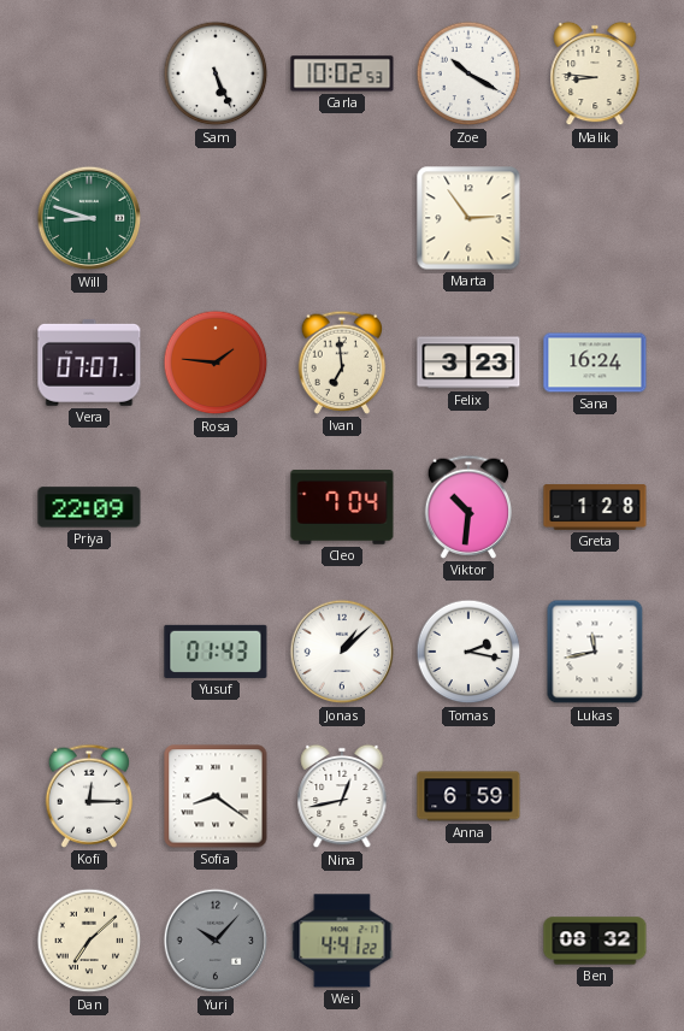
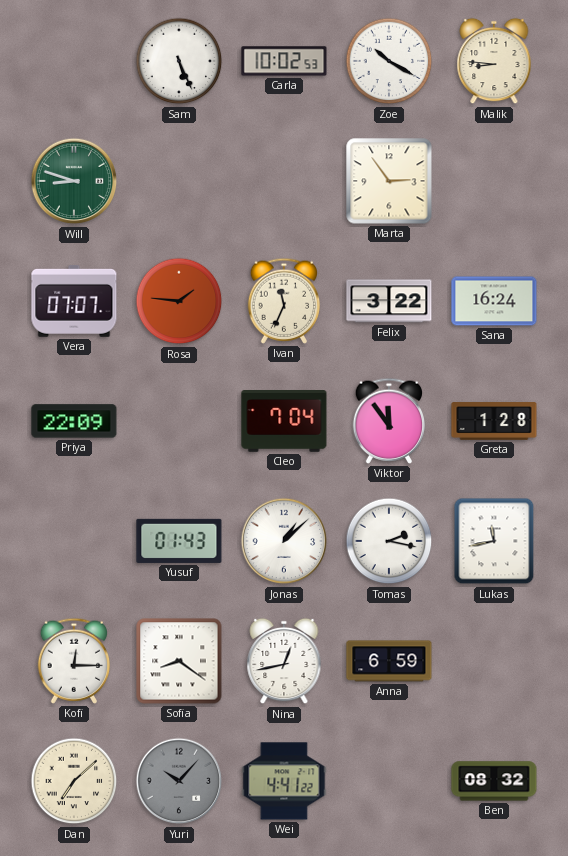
Ivan: 6:59 -> 11:34 (284, 301)
Felix: 3:23 -> 3:22 (389, 301)
Viktor: 10:31 -> 11:54 (389, 421)
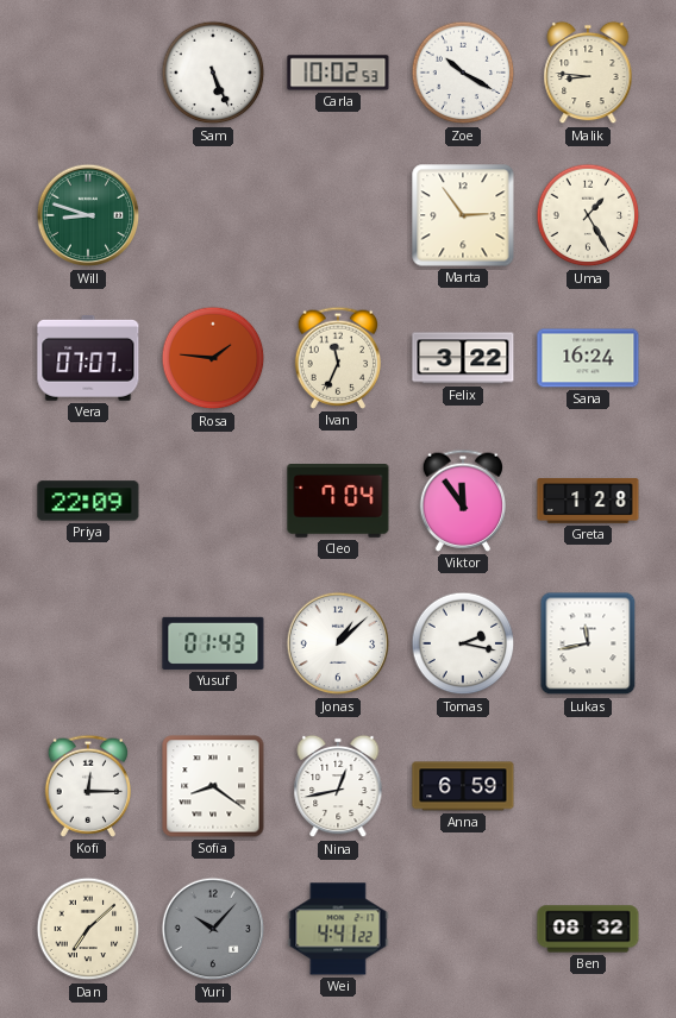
Uma: none -> 1:25 (588, 215)
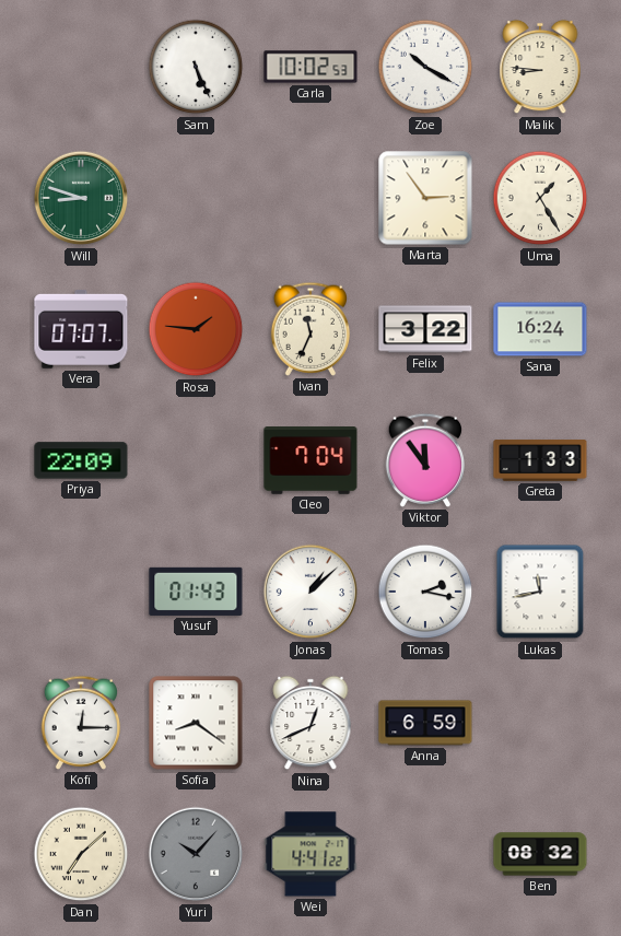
Greta: 1:28 -> 1:33 (540, 460)
Nina: 12:43 -> 12:41 (310, 723)
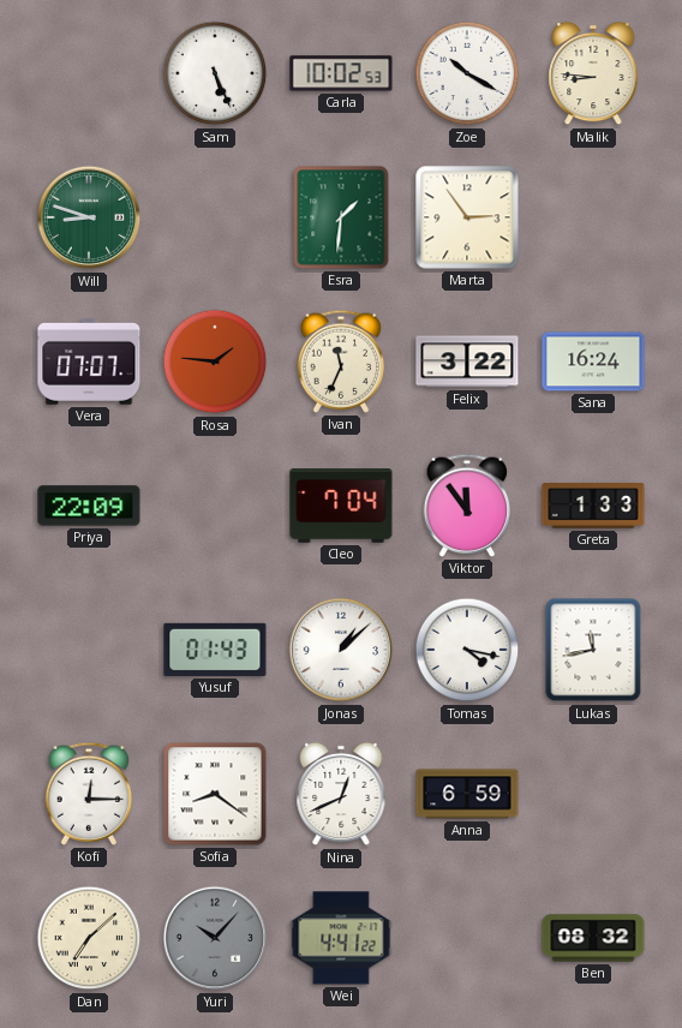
Esra: none -> 1:31 (341, 217)
Uma: 1:25 -> none (540, 198)
Tomas: 2:17 -> 4:17 (467, 650)
